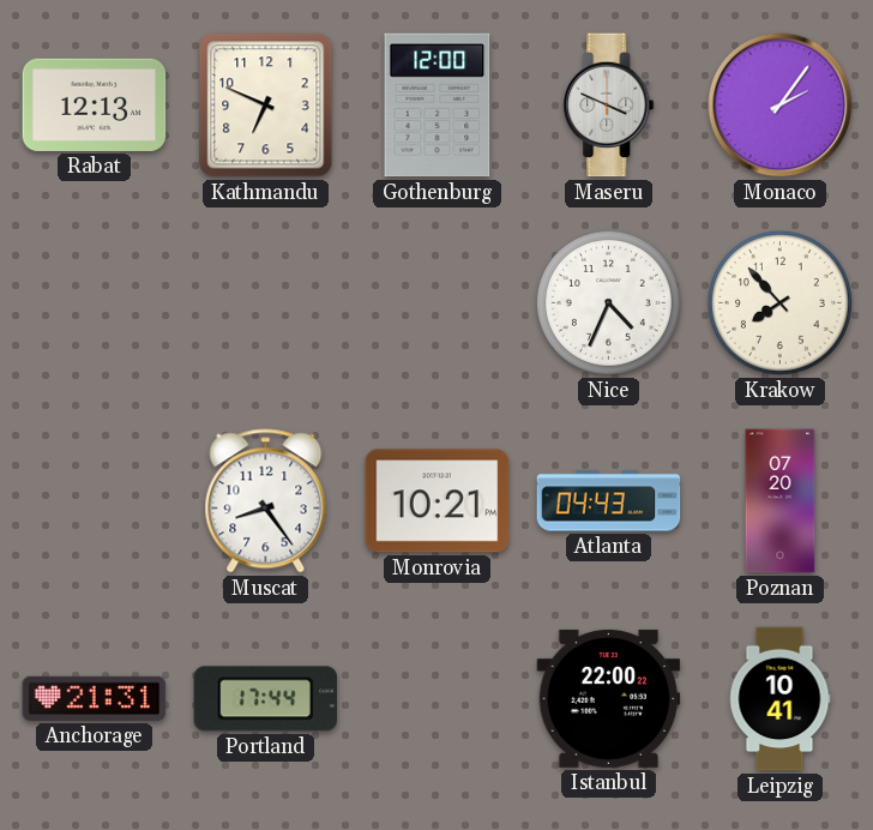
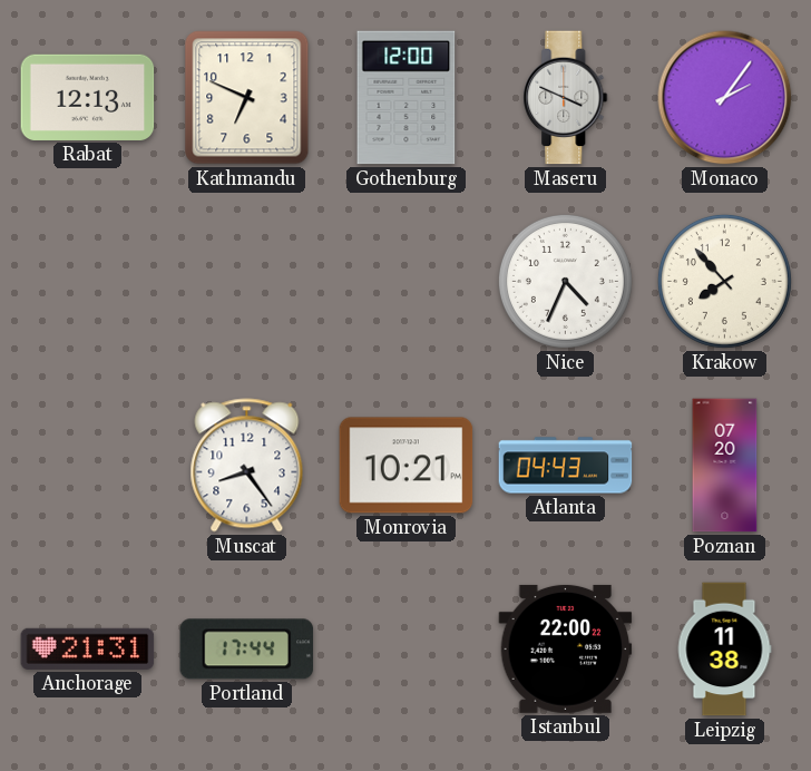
Leipzig: 10:41 -> 11:38 (724, 650)
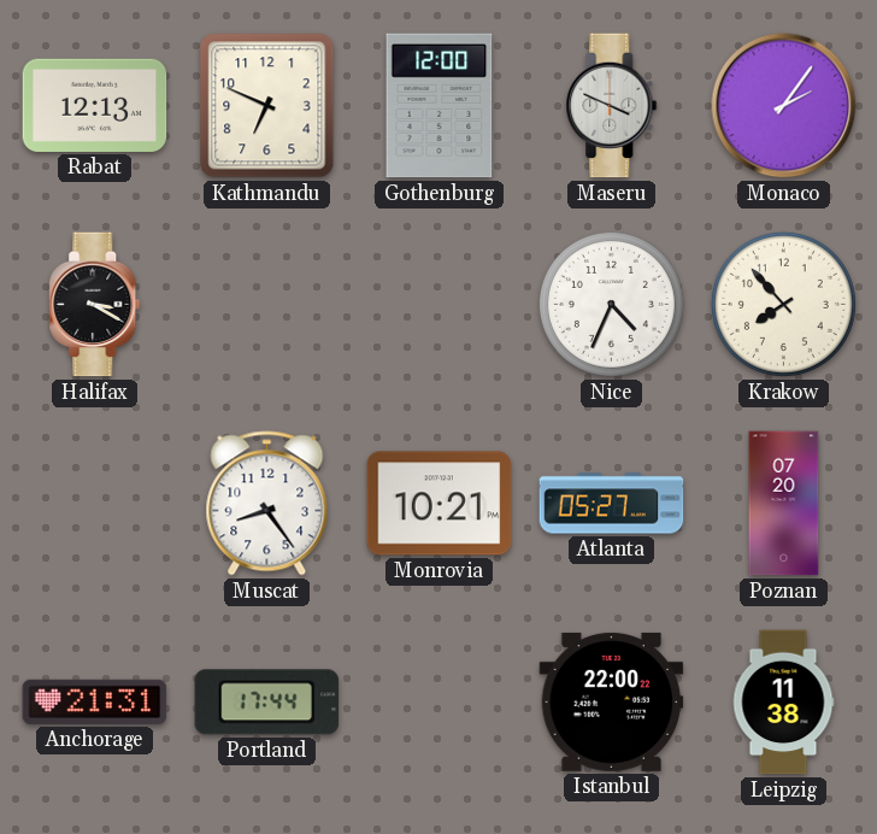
Halifax: none -> 3:20 (95, 305)
Atlanta: 04:43 -> 05:27 (612, 504)
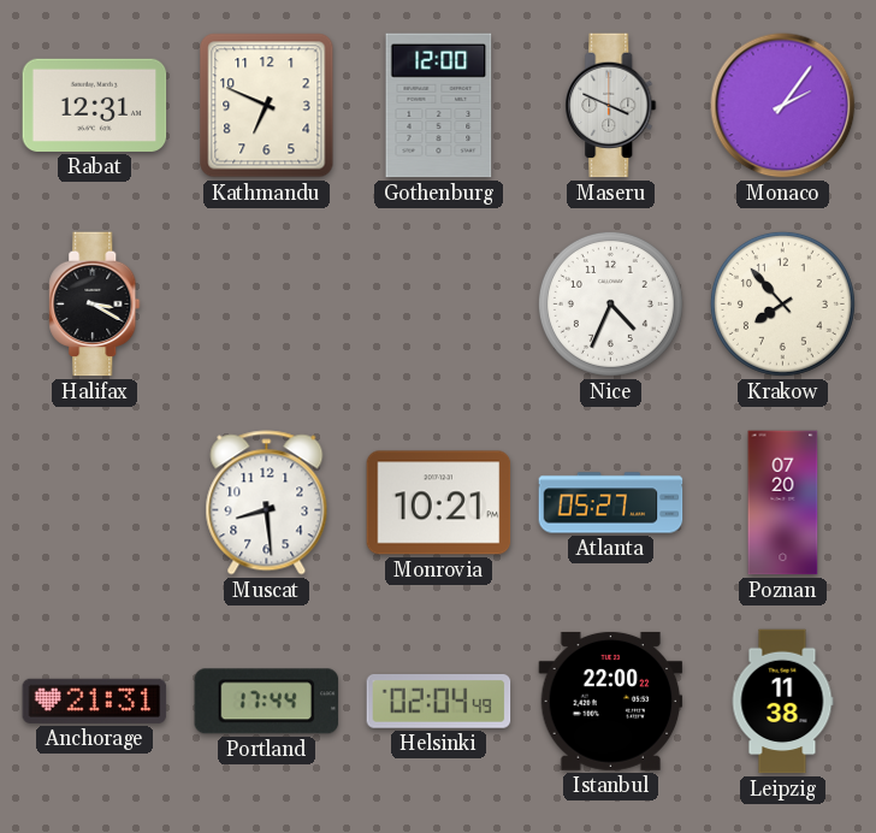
Rabat: 12:13 -> 12:31 (95, 105)
Muscat: 8:24 -> 8:29 (267, 503)
Helsinki: none -> 02:04 (439, 702)
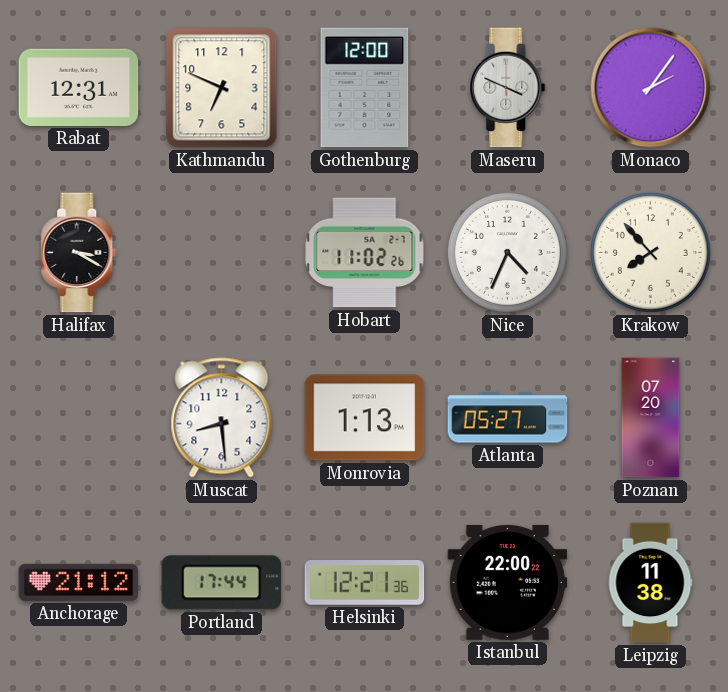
Hobart: none -> 11:02 (365, 253)
Monrovia: 10:21 -> 1:13 (365, 418)
Anchorage: 21:31 -> 21:12 (79, 582)
Helsinki: 02:04 -> 12:21 (365, 583)
